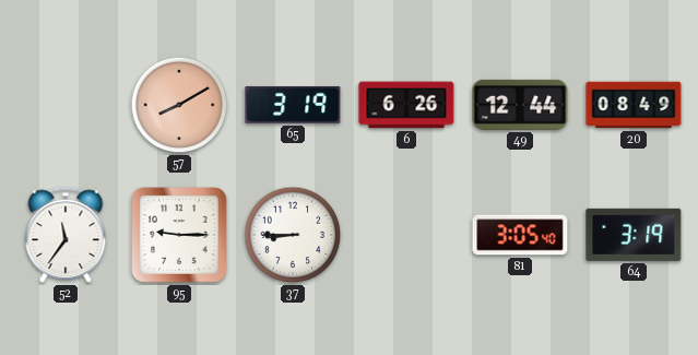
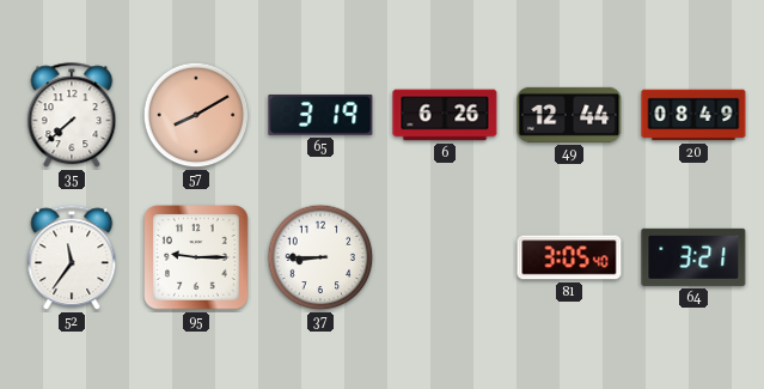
35: none -> 7:38 (72, 116)
64: 3:19 -> 3:21 (693, 257)
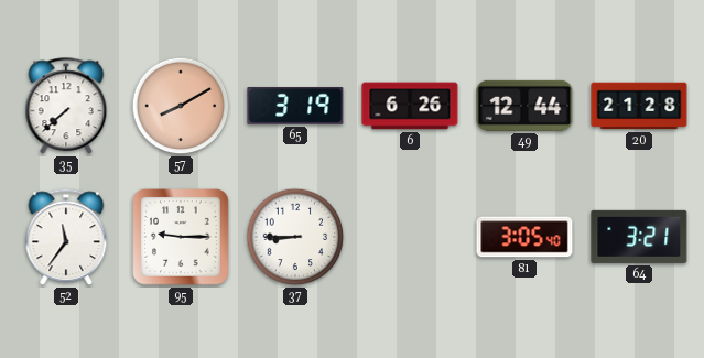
20: 08:49 -> 21:28 (639, 106)
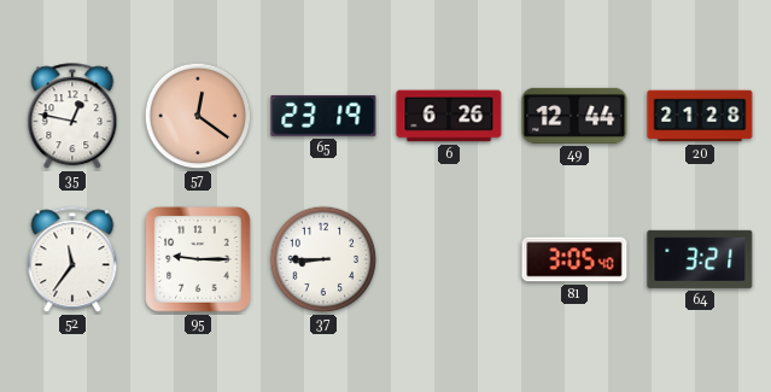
35: 7:38 -> 12:47 (72, 117)
57: 8:10 -> 12:21 (198, 116)
65: 3:19 -> 23:19 (323, 117)
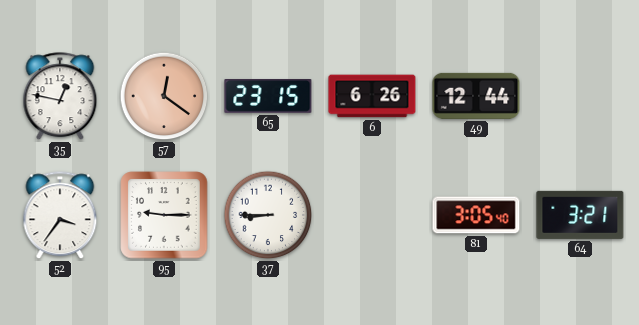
65: 23:19 -> 23:15 (268, 97)
20: 21:28 -> none (700, 116)
52: 11:36 -> 3:36 (60, 216)
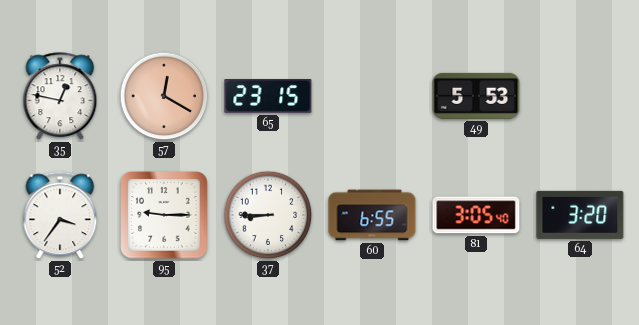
57: 12:21 -> 12:20 (164, 96)
6: 6:26 -> none (372, 96)
49: 12:44 -> 5:53 (476, 96)
60: none -> 6:55 (372, 215)
64: 3:21 -> 3:20 (580, 215)
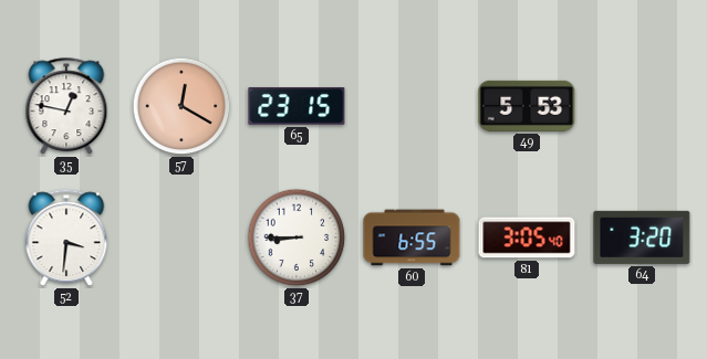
52: 3:36 -> 3:31 (66, 239)
95: 9:15 -> none (164, 215)
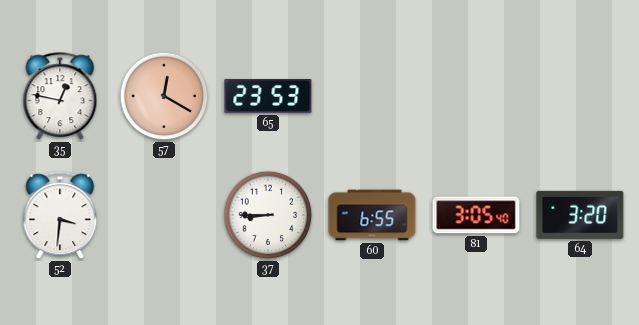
65: 23:15 -> 23:53 (268, 97)
49: 5:53 -> none (527, 106)
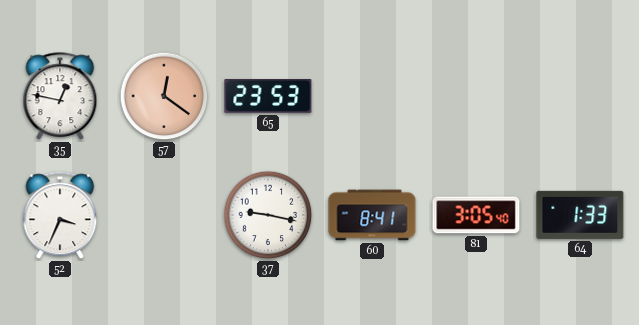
57: 12:20 -> 12:21 (164, 96)
52: 3:31 -> 3:34 (60, 216)
37: 8:45 -> 9:17 (268, 215)
60: 6:55 -> 8:41 (372, 215)
64: 3:20 -> 1:33 (580, 215)
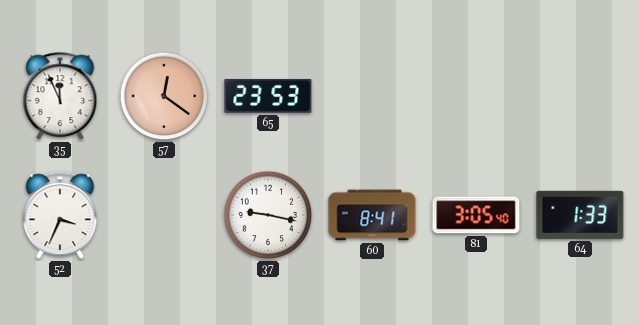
35: 12:47 -> 11:56 (60, 97)
